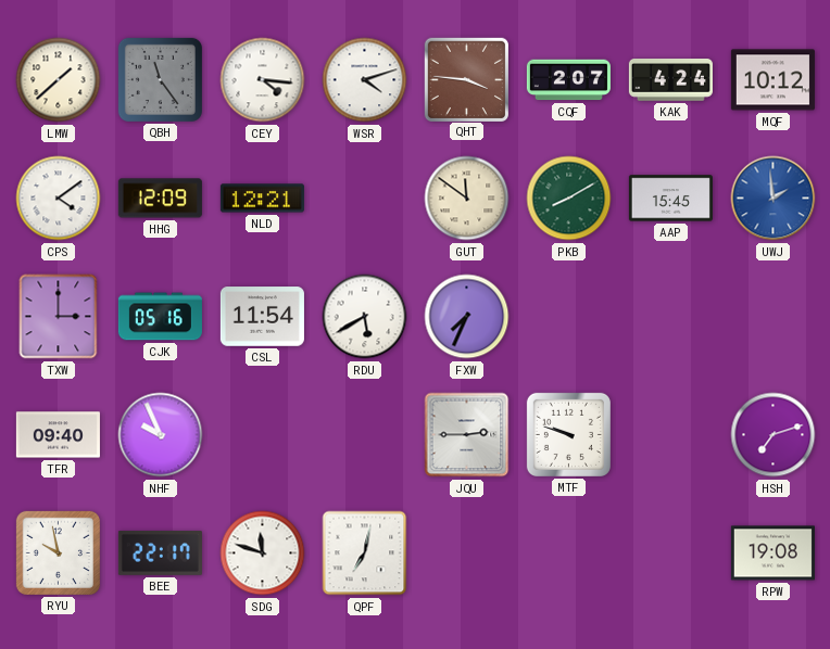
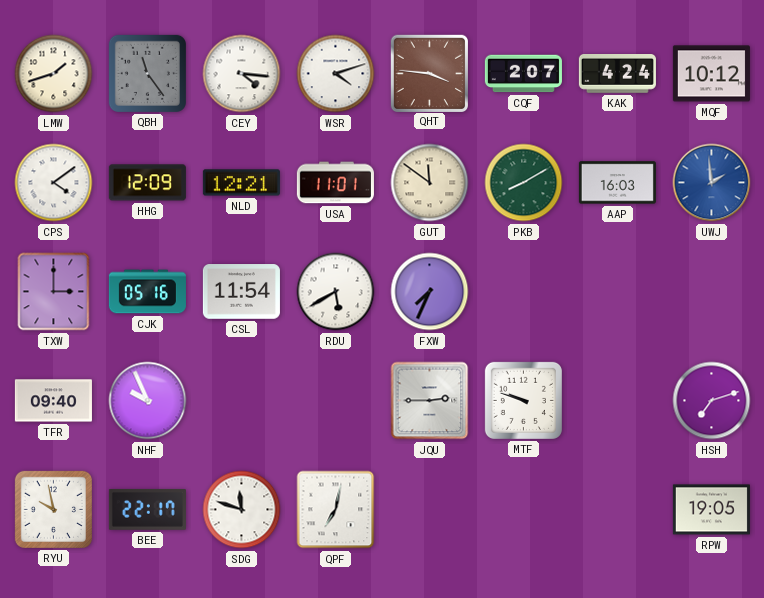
LMW: 1:38 -> 1:42 (54, 74)
USA: none -> 11:01 (335, 183)
AAP: 15:45 -> 16:03 (617, 183)
RPW: 19:08 -> 19:05 (711, 510)
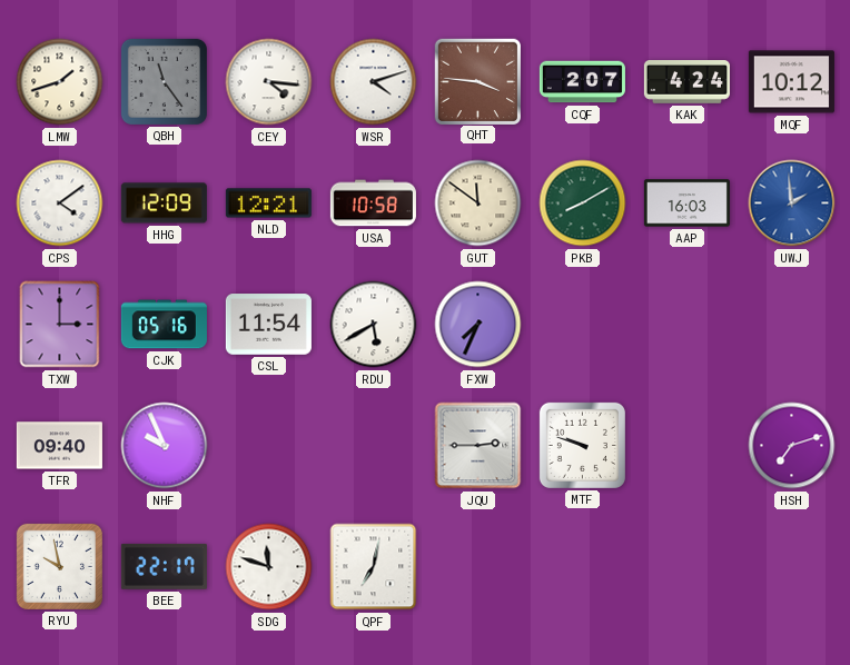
USA: 11:01 -> 10:58 (373, 204)
RPW: 19:05 -> none (711, 510)
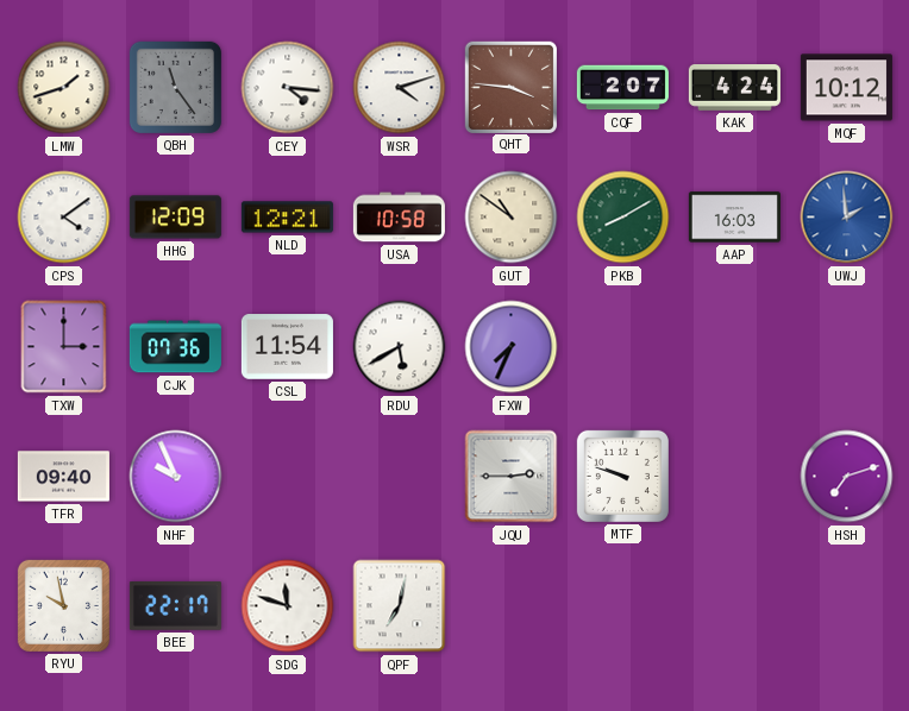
GUT: 11:51 -> 10:51 (512, 218)
CJK: 05:16 -> 07:36 (175, 347)
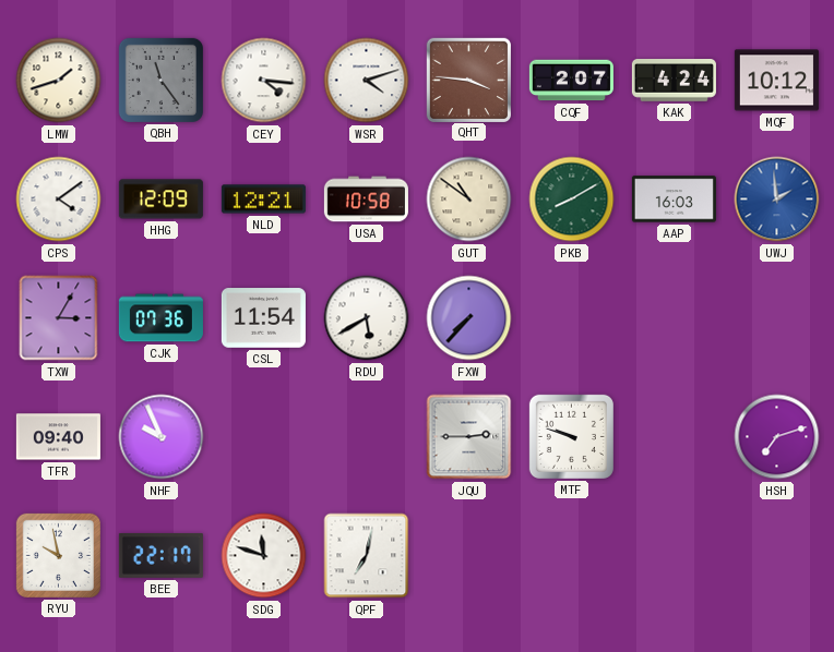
TXW: 3:00 -> 3:05 (59, 318)
FXW: 7:34 -> 7:37 (469, 318)
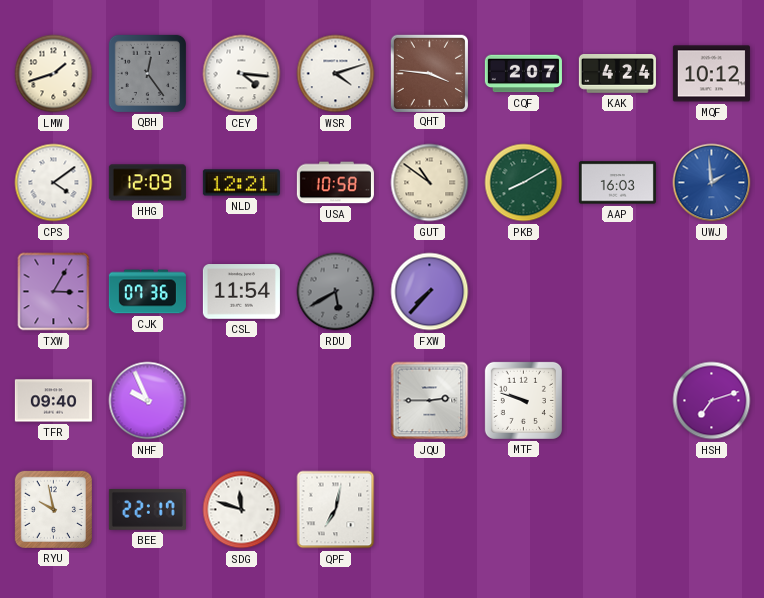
QBH: 11:24 -> 12:24 (147, 73)
RDU dial: white -> grey (336, 292)
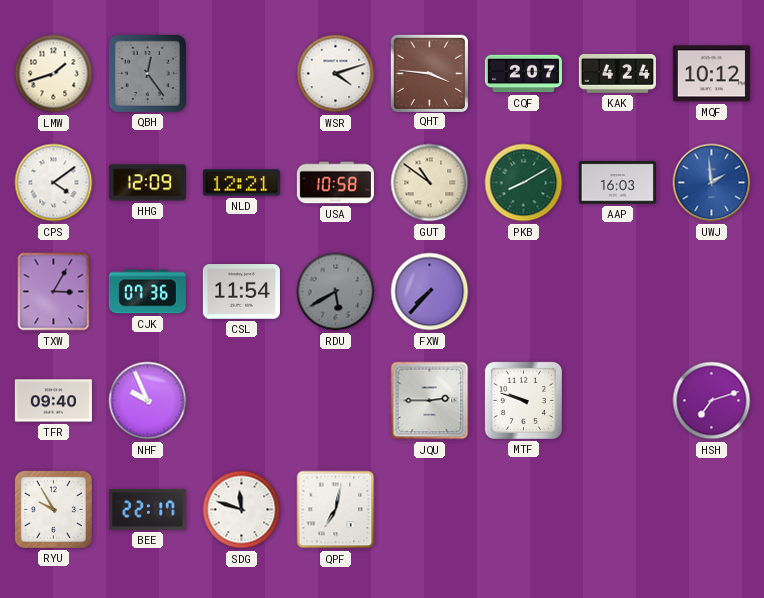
CEY: 4:16 -> none (242, 74)
RYU: 9:58 -> 9:55 (53, 509)
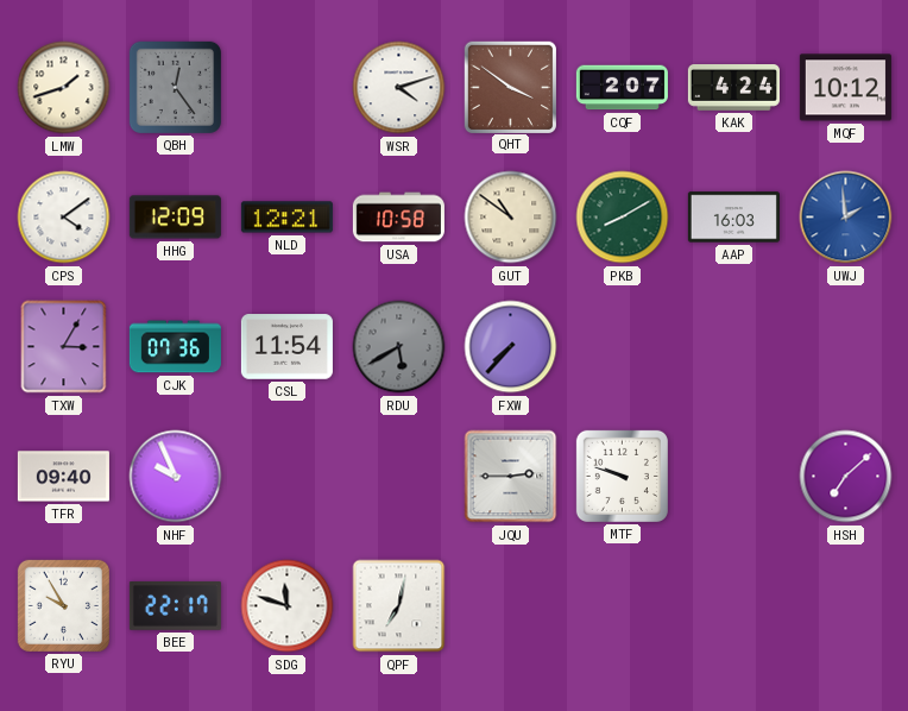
QHT: 3:46 -> 3:51 (510, 87)
HSH: 7:12 -> 7:08 (846, 477)
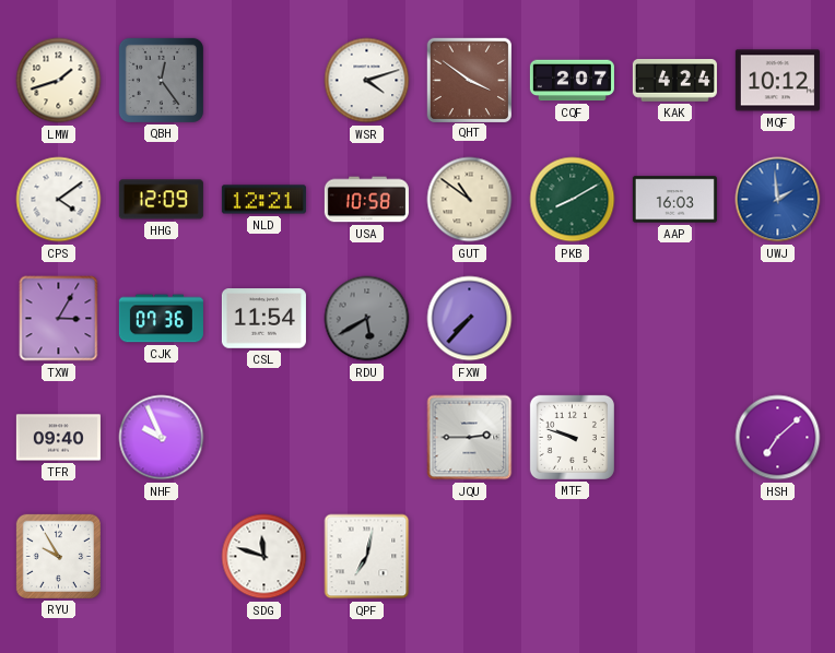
BEE: 22:17 -> none (175, 605)
